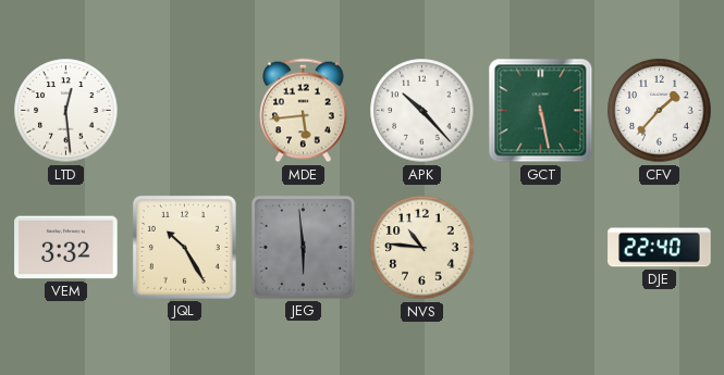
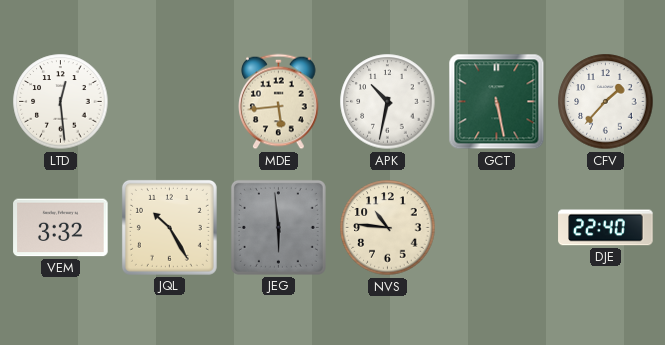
APK: 10:23 -> 10:32 (388, 102)
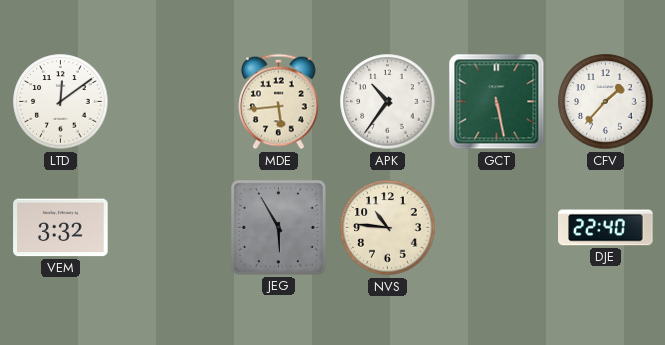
LTD: 12:29 -> 12:09 (61, 102)
APK: 10:32 -> 10:36 (388, 102)
JQL: 10:25 -> none (169, 227)
JEG: 5:59 -> 5:55 (278, 227)
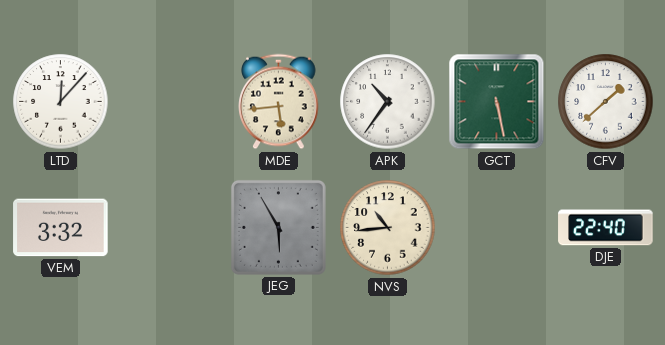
LTD: 12:09 -> 12:07 (61, 102)
CFV: 1:37 -> 1:38 (606, 102)
NVS: 10:46 -> 10:44 (388, 228)
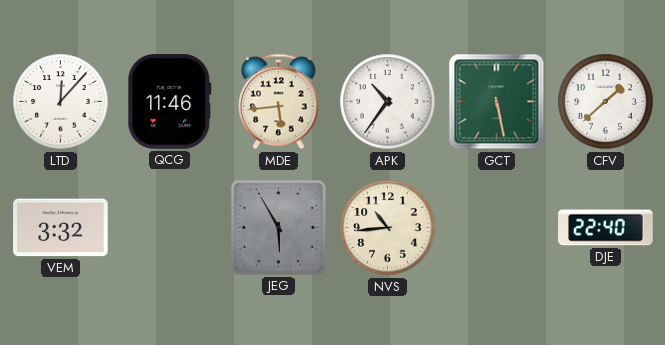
QCG: none -> 11:46 (170, 102)
